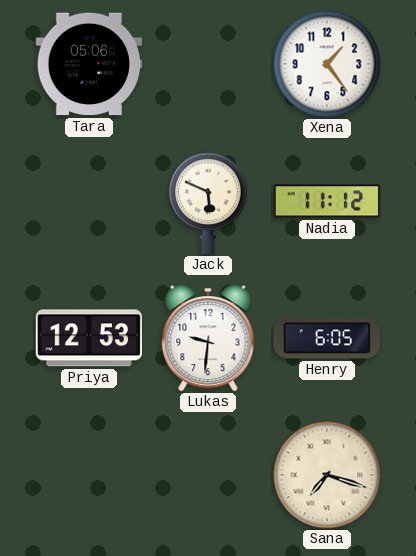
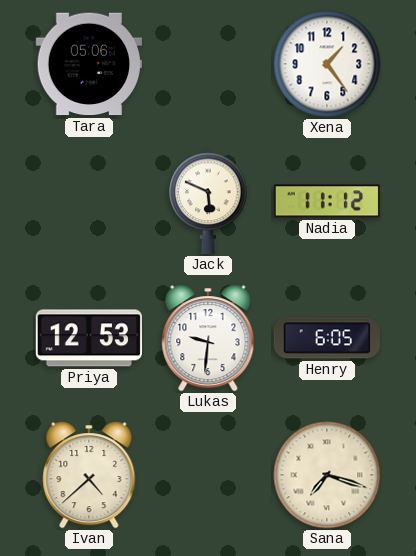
Ivan: none -> 4:38 (89, 475)
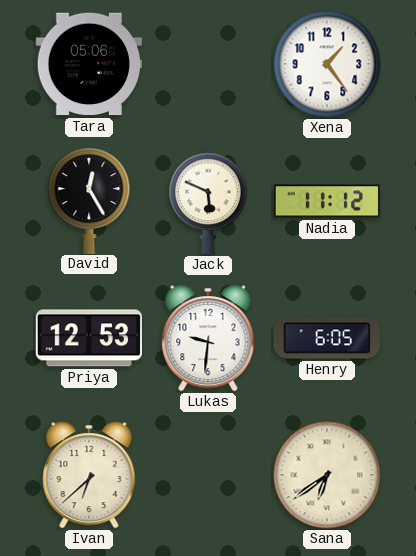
David: none -> 12:25 (89, 200)
Ivan: 4:38 -> 6:38 (89, 475)
Sana: 7:18 -> 6:39 (327, 475)
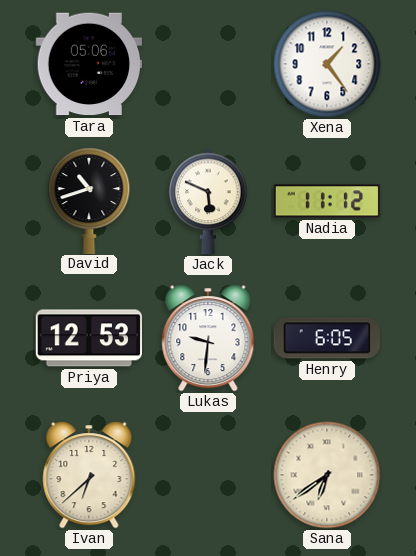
David: 12:25 -> 10:42 (89, 200)
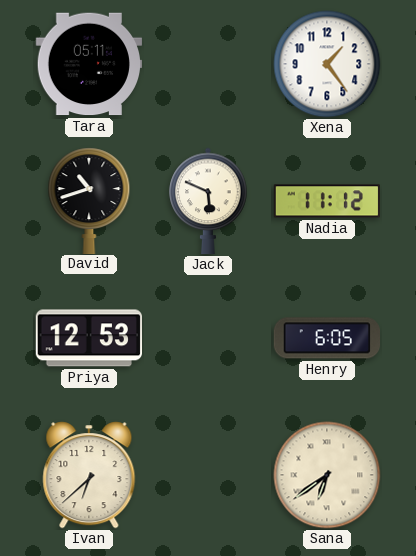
Tara: 05:06 -> 05:11 (88, 64)
Lukas: 9:31 -> none (208, 338)
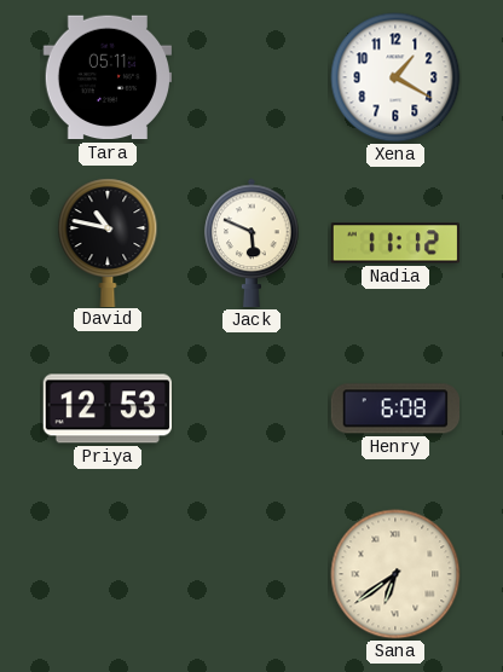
Xena: 1:24 -> 1:20 (395, 77)
David: 10:42 -> 10:47 (108, 242)
Henry: 6:05 -> 6:08 (394, 409)
Ivan: 6:38 -> none (89, 475)
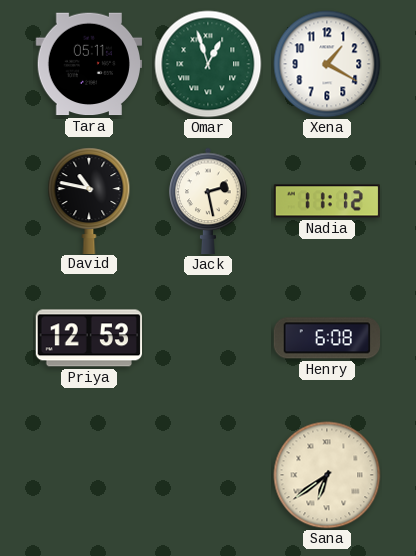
Omar: none -> 12:57 (208, 64)
Jack: 5:49 -> 2:28 (208, 201)
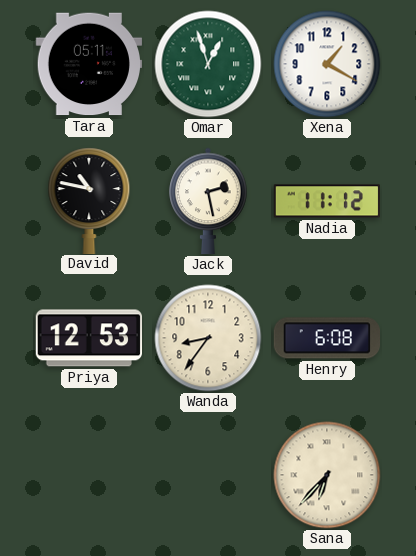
Wanda: none -> 8:36 (208, 338)
Sana: 6:39 -> 6:37 (327, 475)
